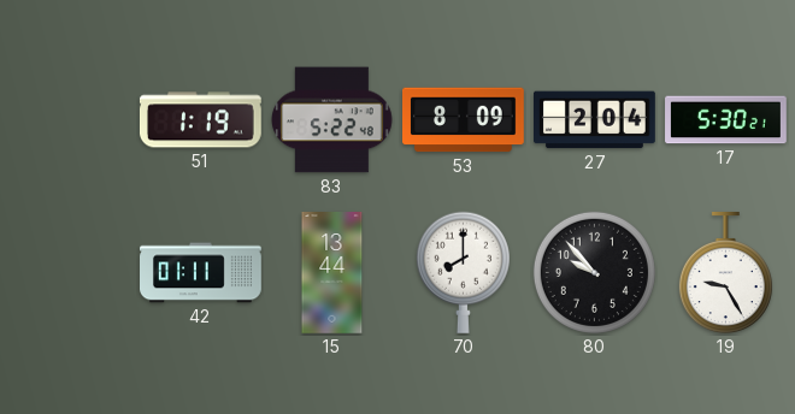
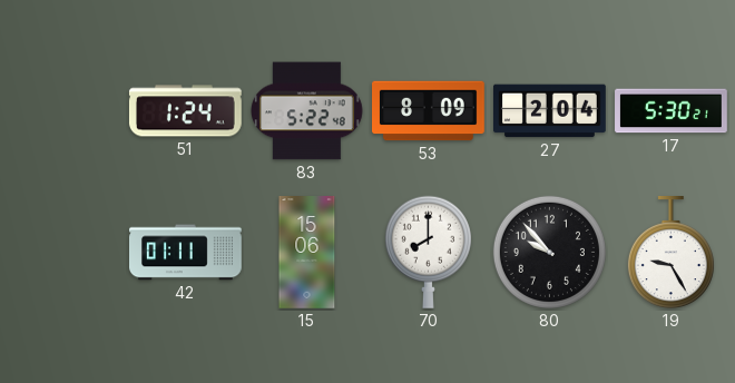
51: 1:19 -> 1:24 (185, 111)
15: 13:44 -> 15:06 (307, 253)
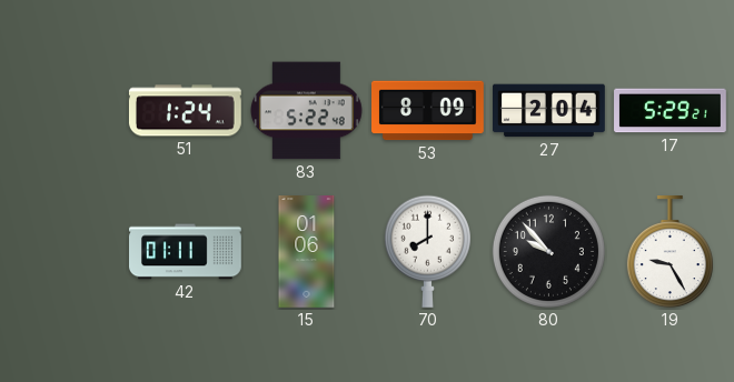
17: 5:30 -> 5:29 (671, 111)
15: 15:06 -> 01:06 (307, 252)
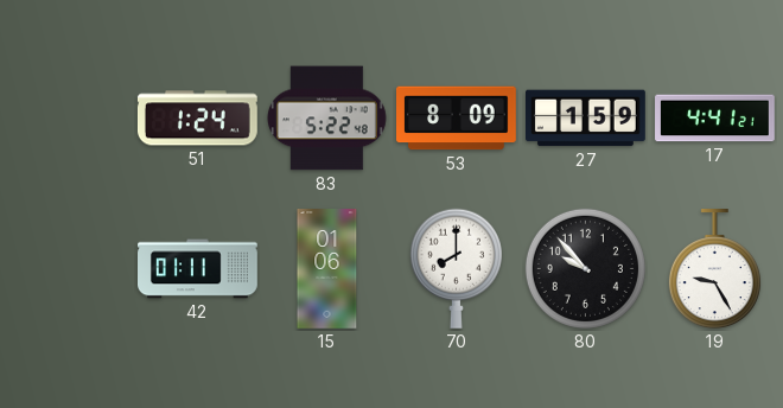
27: 2:04 -> 1:59 (586, 119)
17: 5:29 -> 4:41 (715, 119)
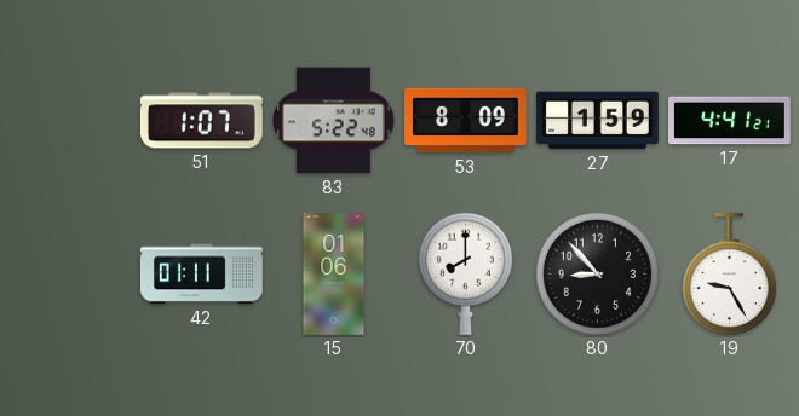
51: 1:24 -> 1:07 (201, 121)
80: 9:53 -> 8:53 (597, 273)
